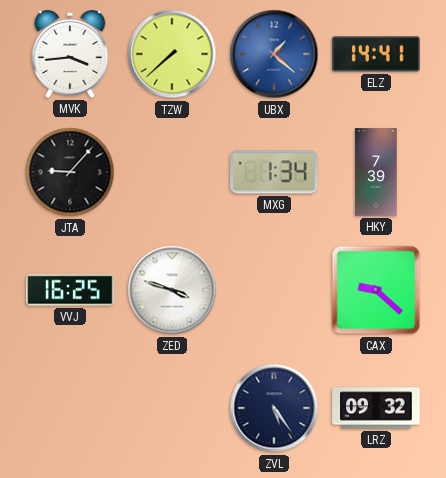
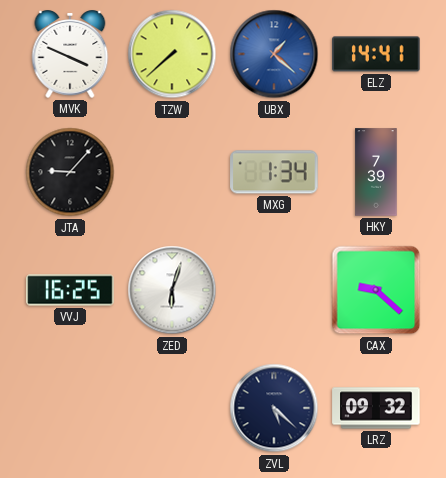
MVK: 3:44 -> 3:49 (70, 55)
ZED: 3:48 -> 6:03 (172, 290)
ZVL: 5:24 -> 5:22 (274, 408)
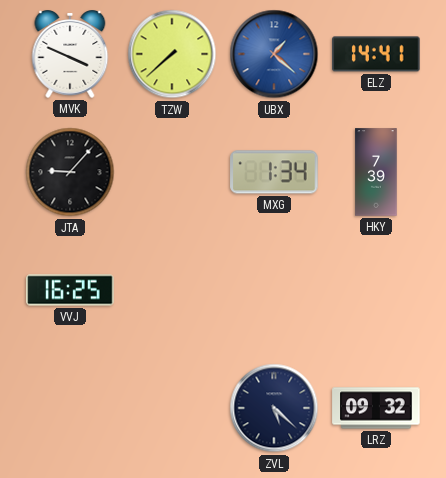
ZED: 6:03 -> none (172, 290)
CAX: 9:22 -> none (376, 290)
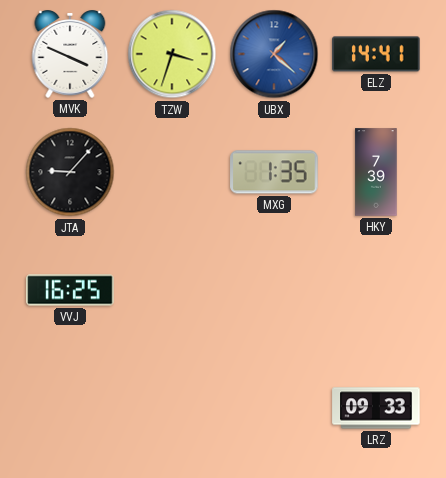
TZW: 7:38 -> 3:33 (172, 54)
MXG: 1:34 -> 1:35 (274, 172)
ZVL: 5:22 -> none (274, 408)
LRZ: 09:32 -> 09:33 (376, 408)
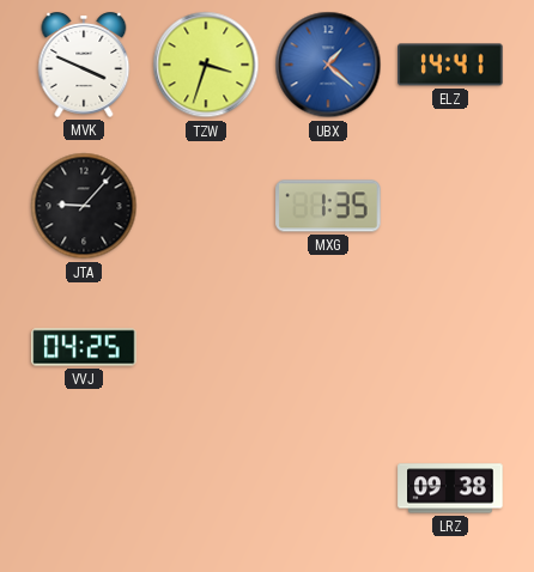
HKY: 7:39 -> none (376, 172)
VVJ: 16:25 -> 04:25 (84, 347)
LRZ: 09:33 -> 09:38 (450, 488)
